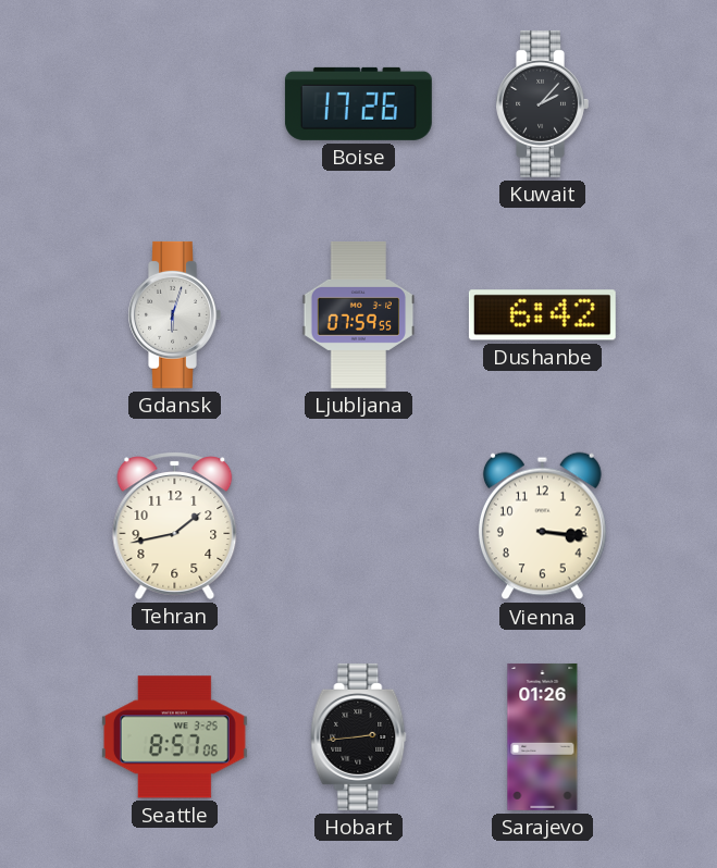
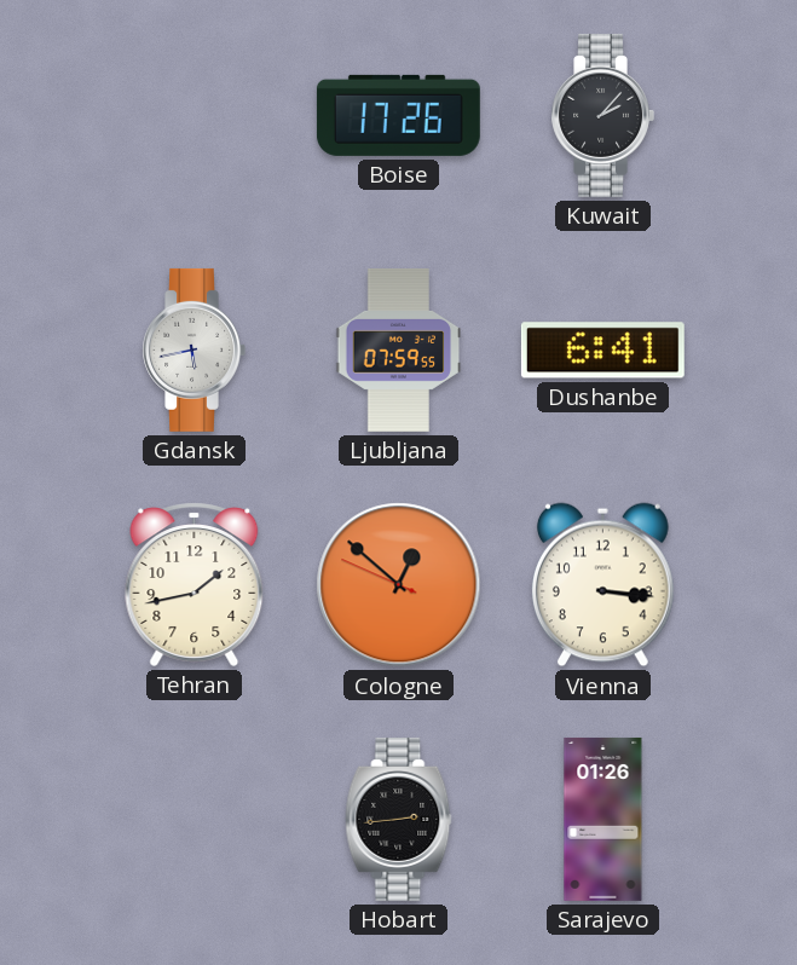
Gdansk: 6:03 -> 5:43 (194, 349)
Dushanbe: 6:42 -> 6:41 (602, 351)
Cologne: none -> 12:51 (399, 585)
Seattle: 8:57 -> none (174, 737)
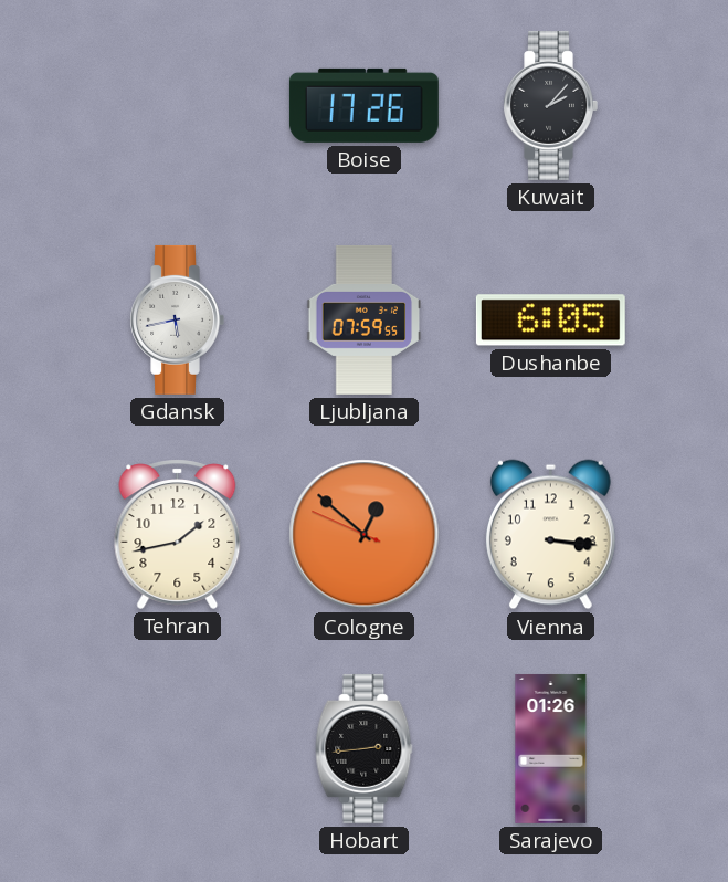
Dushanbe: 6:41 -> 6:05 (550, 321)
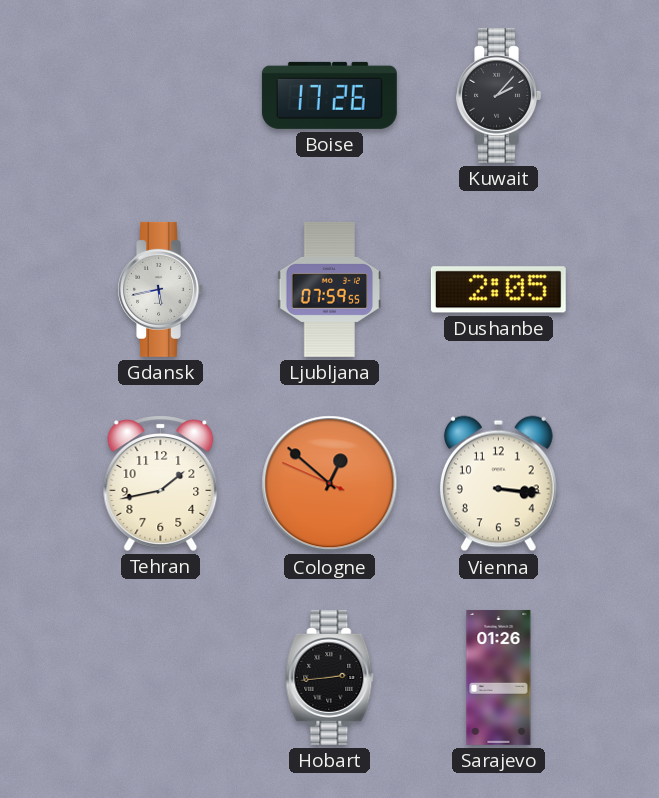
Dushanbe: 6:05 -> 2:05 (498, 290)
